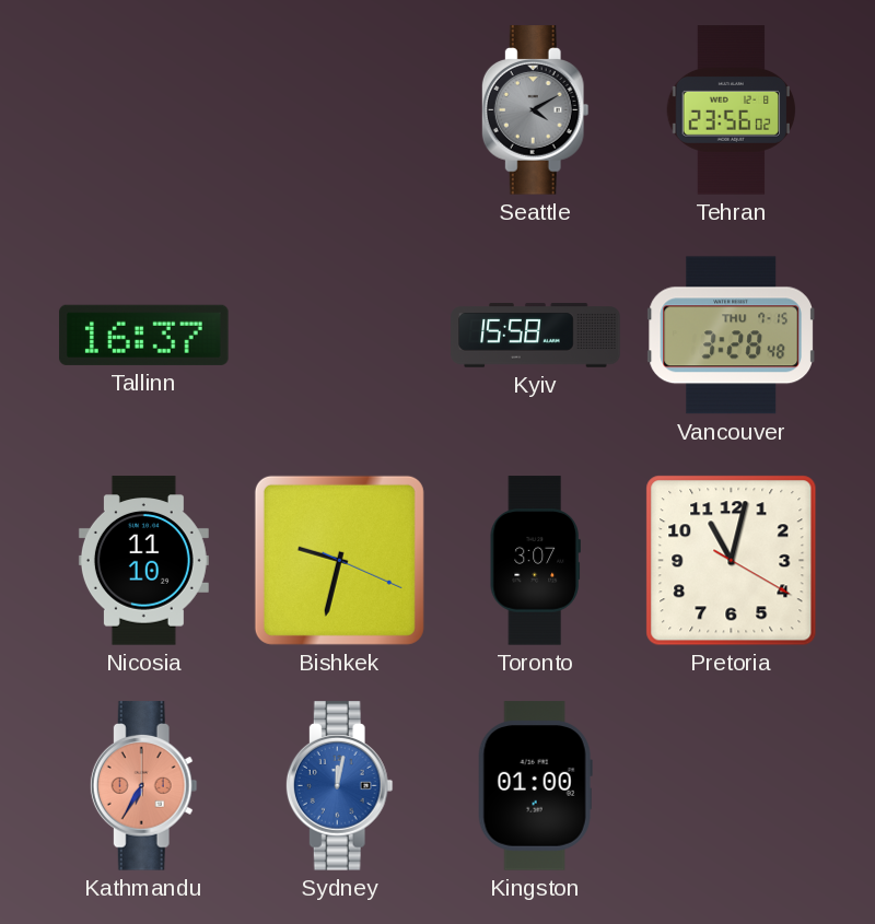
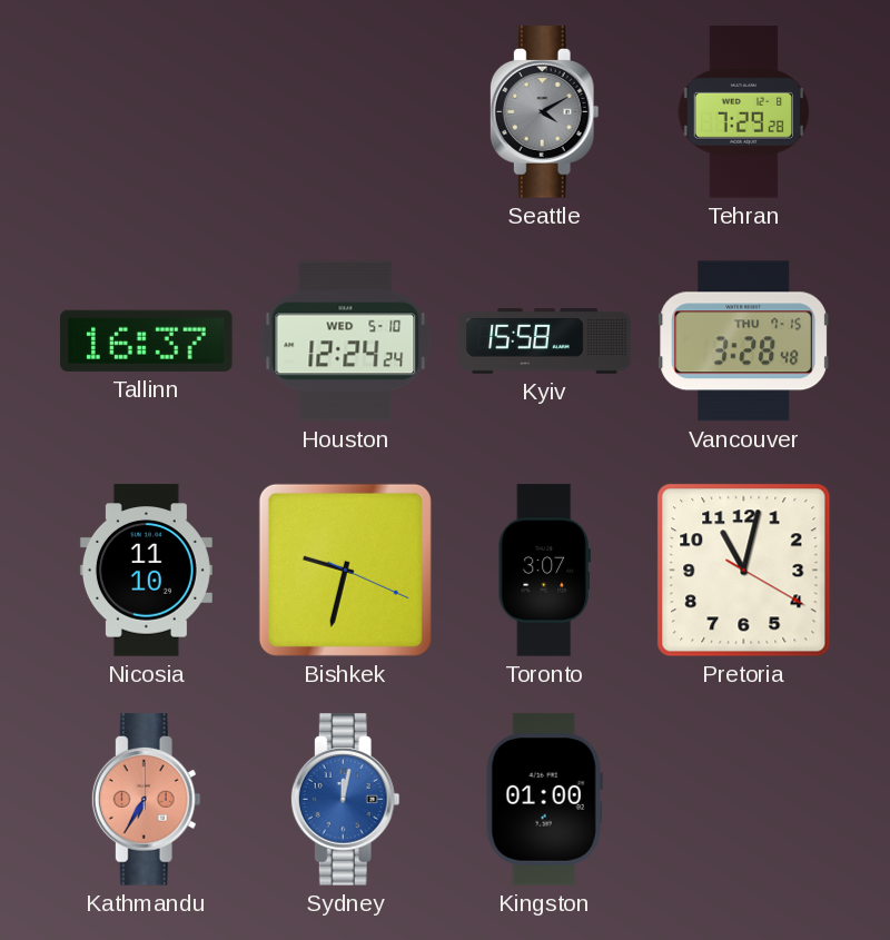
Tehran: 23:56 -> 7:29 (744, 112)
Houston: none -> 12:24 (346, 342)
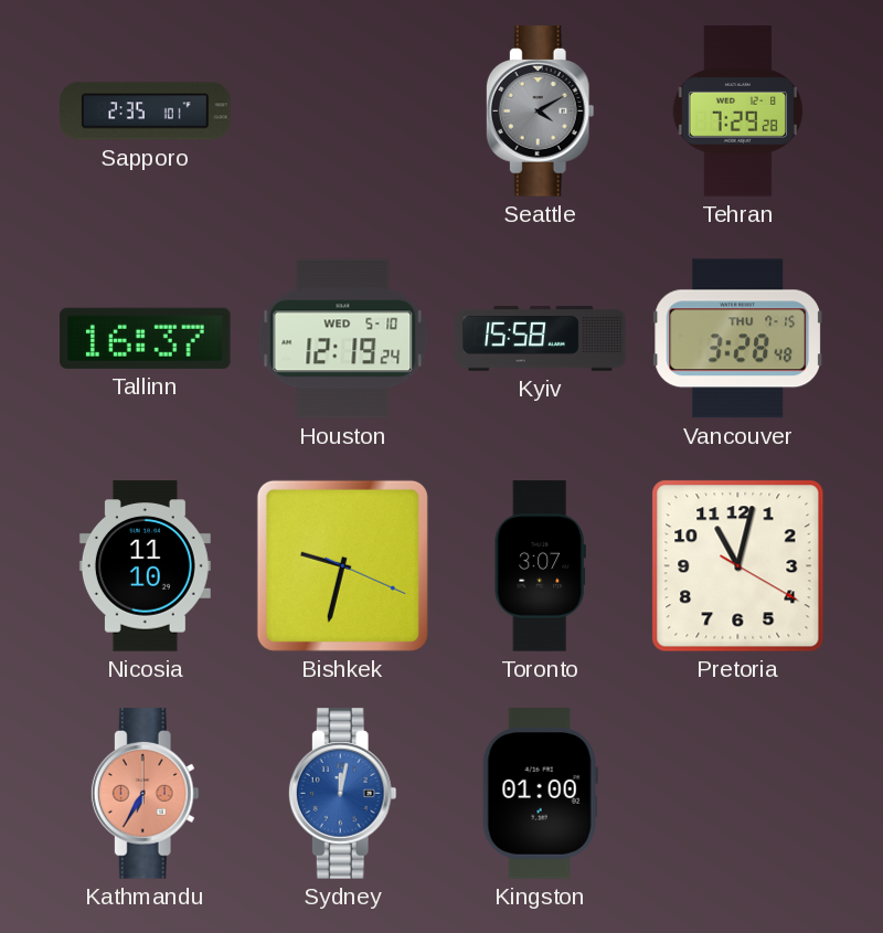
Sapporo: none -> 2:35 (146, 112)
Houston: 12:24 -> 12:19 (343, 339)
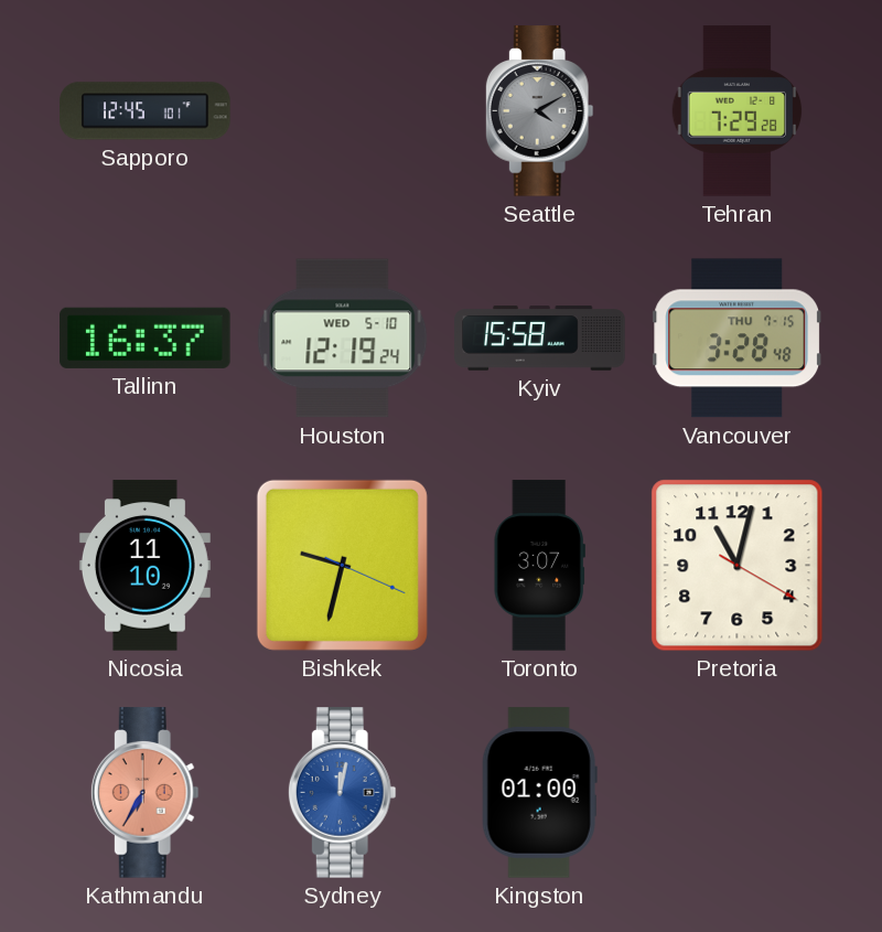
Sapporo: 2:35 -> 12:45 (146, 111)
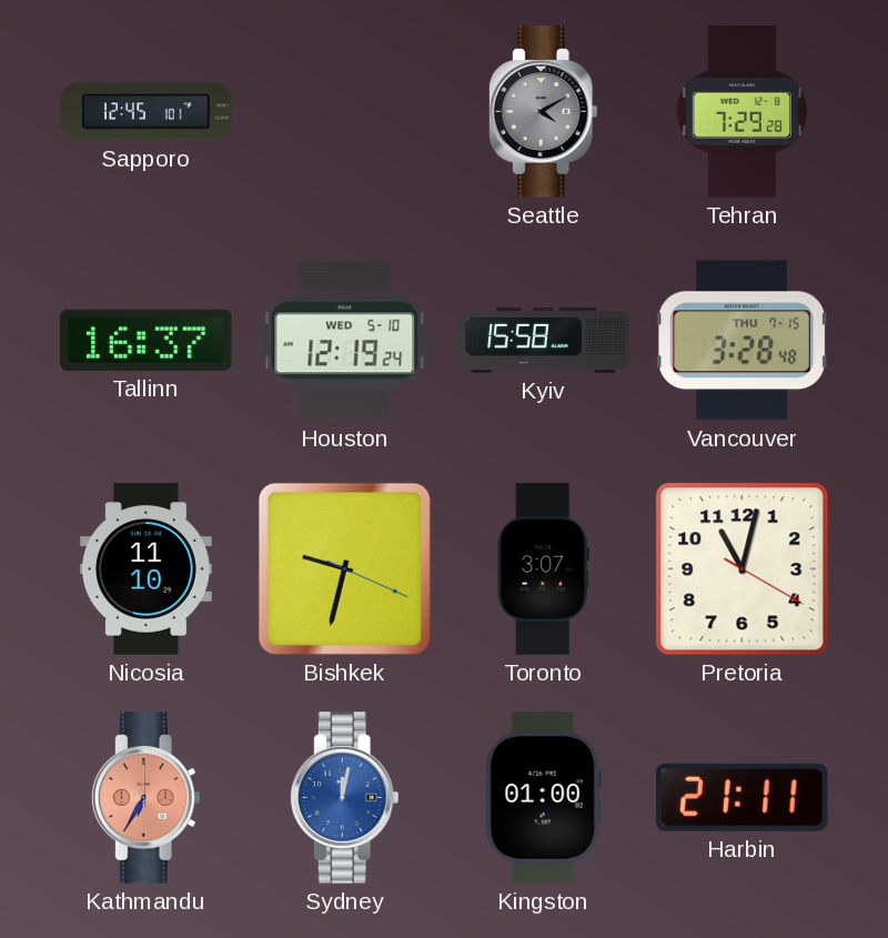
Harbin: none -> 21:11 (741, 797)
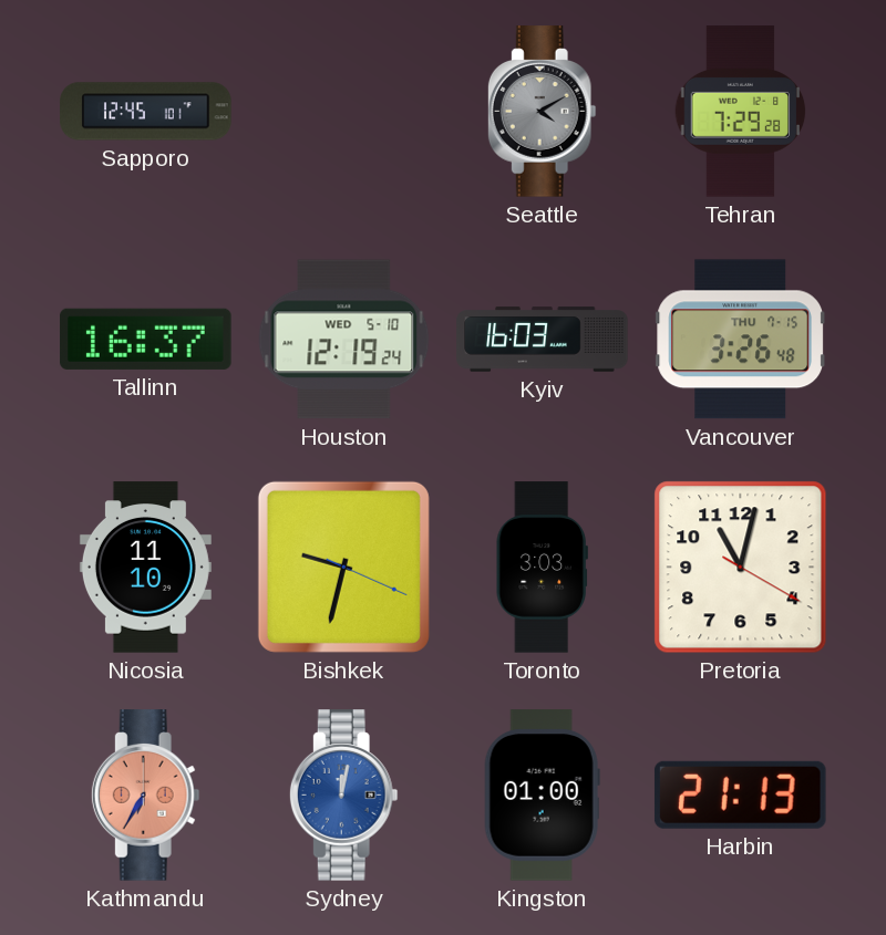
Kyiv: 15:58 -> 16:03 (543, 340)
Vancouver: 3:28 -> 3:26 (740, 340)
Toronto: 3:07 -> 3:03 (542, 568)
Harbin: 21:11 -> 21:13 (740, 794)
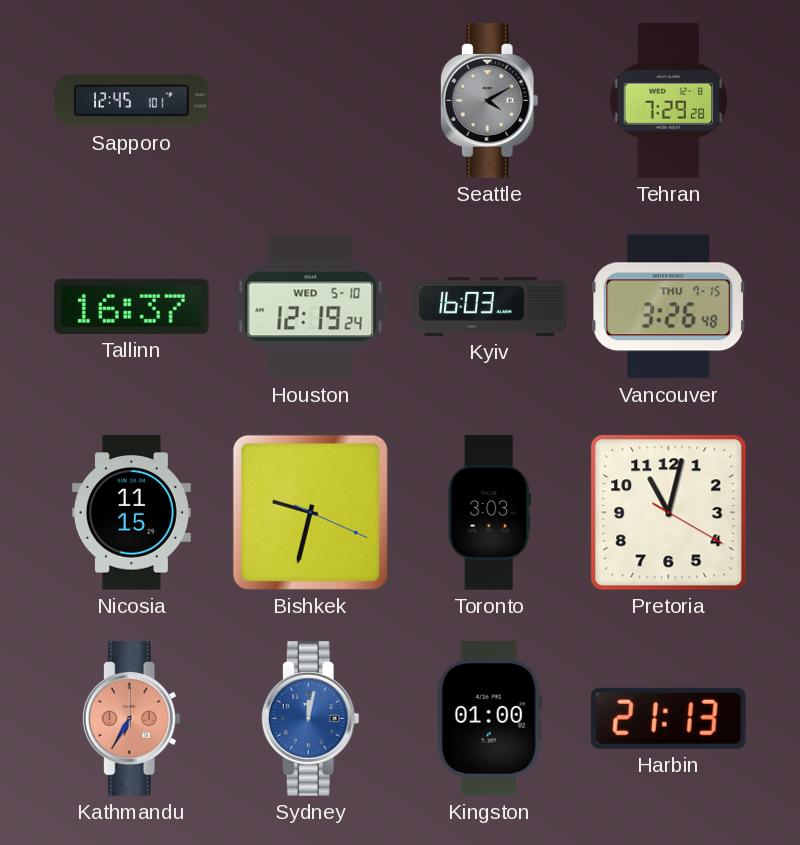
Nicosia: 11:10 -> 11:15 (131, 513)
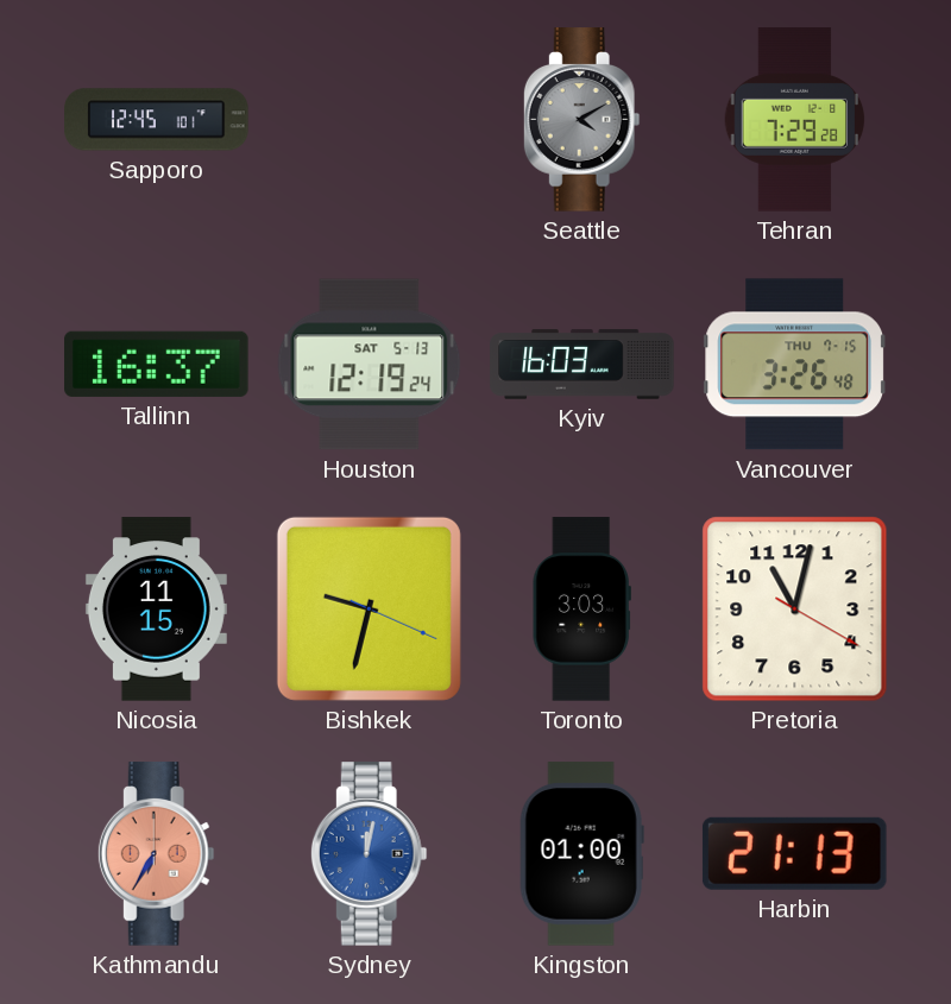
Houston date: WED 5-10 -> SAT 5-13 (370, 365)
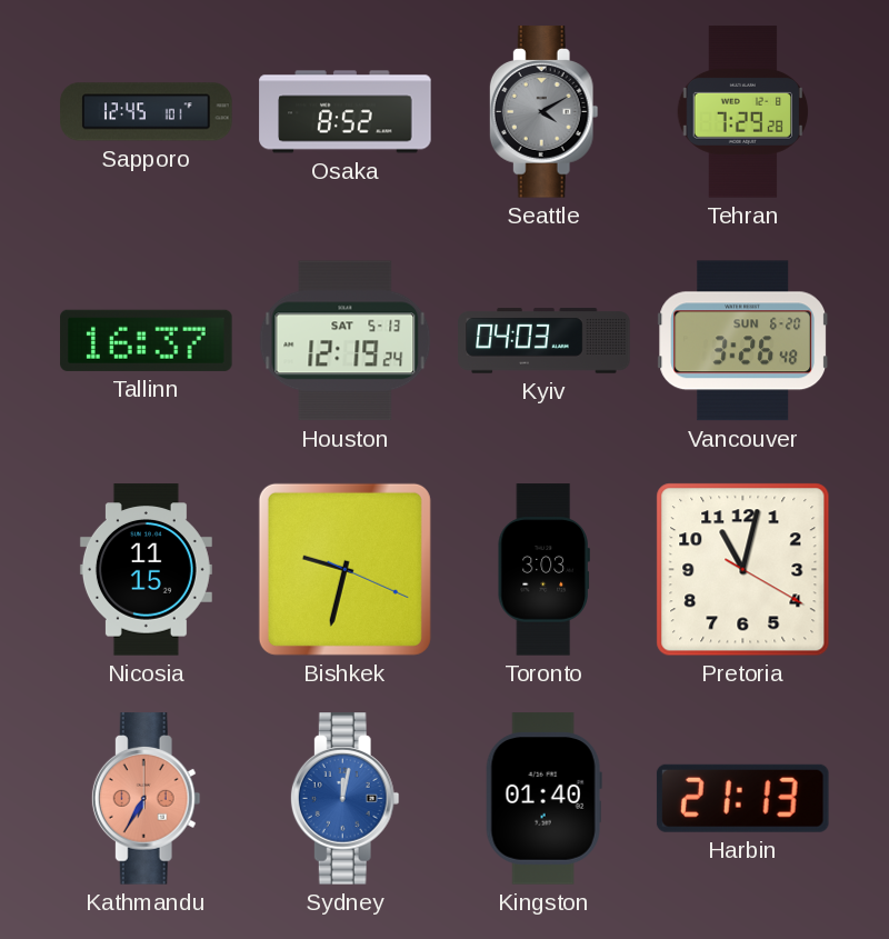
Osaka: none -> 8:52 (346, 112)
Kyiv: 16:03 -> 04:03 (545, 341)
Vancouver date: THU 7-15 -> SUN 6-20 (742, 341)
Kingston: 01:00 -> 01:40 (543, 799)
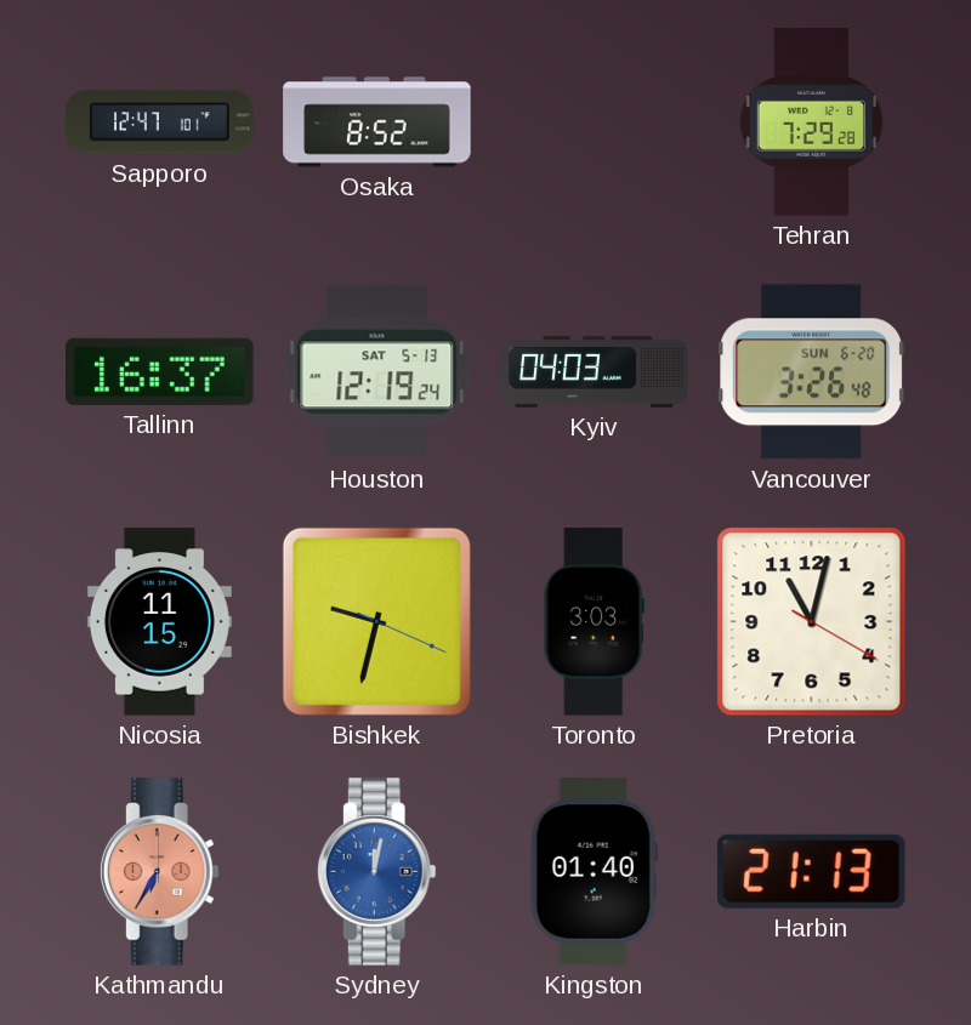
Sapporo: 12:45 -> 12:47 (160, 123)
Seattle: 4:10 -> none (543, 112)
